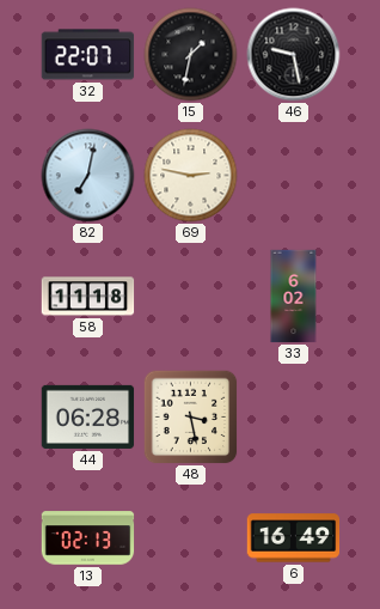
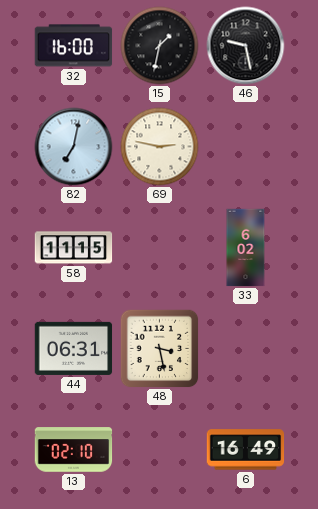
32: 22:07 -> 16:00 (74, 46)
58: 11:18 -> 11:15 (74, 248)
44: 06:28 -> 06:31 (74, 348)
13: 02:13 -> 02:10 (74, 450)
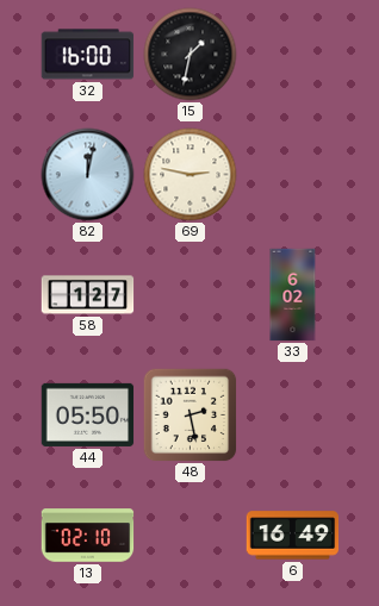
46: 9:28 -> none (246, 46)
82: 7:02 -> 12:02 (88, 175)
58: 11:15 -> 1:27 (88, 295)
44: 06:31 -> 05:50 (88, 414)
48: 3:28 -> 2:28 (191, 416)
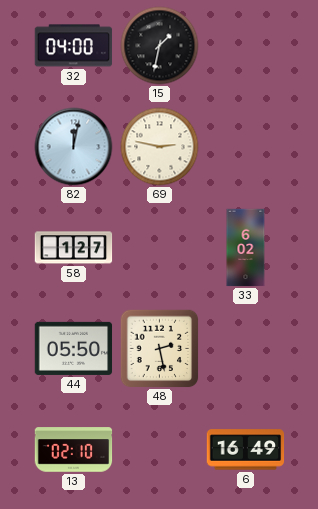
32: 16:00 -> 04:00 (74, 46)
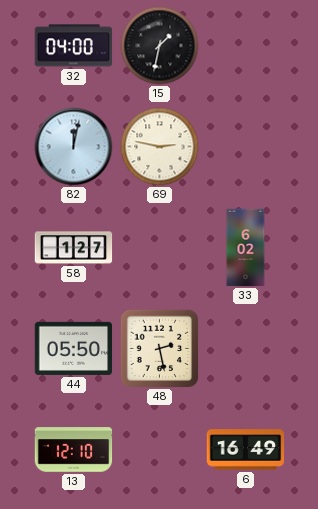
13: 02:10 -> 12:10 (74, 450)
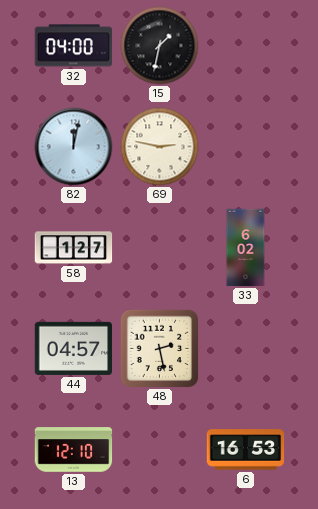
44: 05:50 -> 04:57 (74, 348)
6: 16:49 -> 16:53 (246, 450)
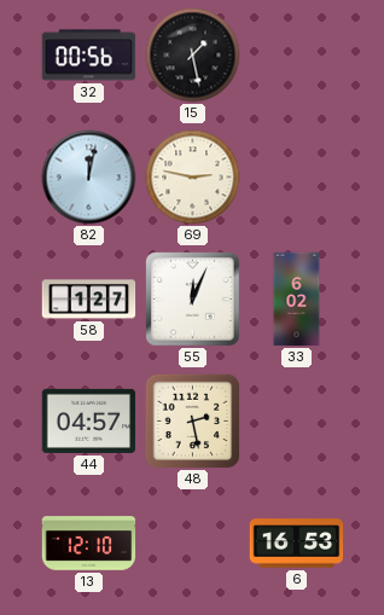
32: 04:00 -> 00:56 (89, 56)
15: 1:32 -> 1:28 (193, 56)
55: none -> 12:04 (193, 300)
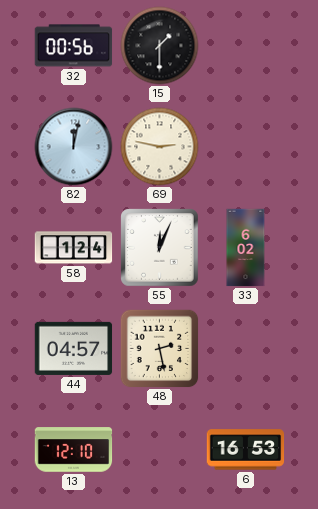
15: 1:28 -> 1:30 (160, 46)
58: 1:27 -> 1:24 (74, 248)
